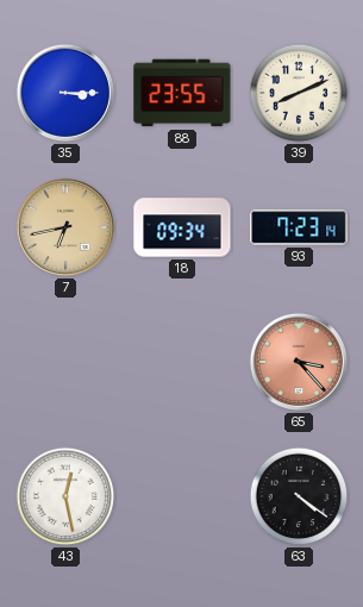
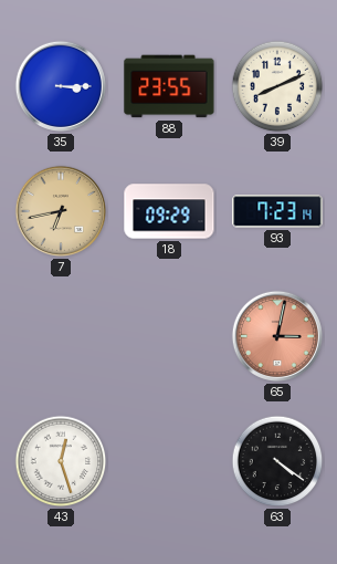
18: 09:34 -> 09:29 (169, 211)
65: 3:23 -> 3:02 (277, 336)
43: 12:28 -> 12:27 (61, 461)
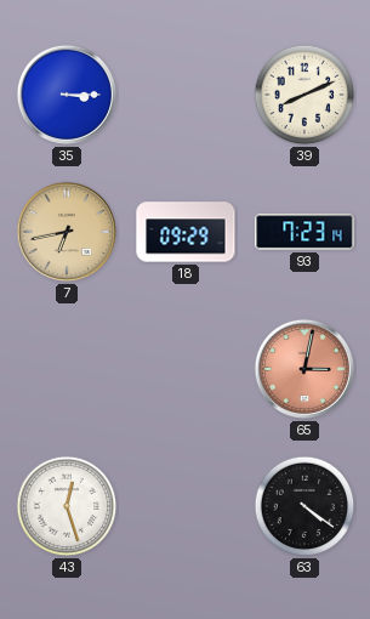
88: 23:55 -> none (169, 86)
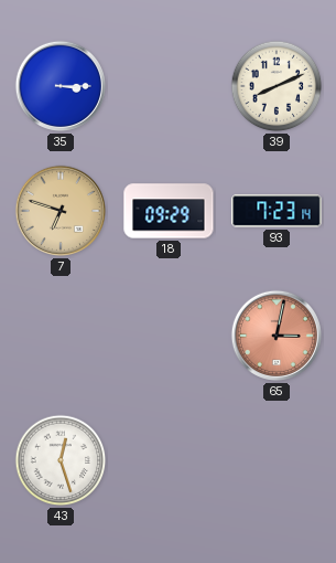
7: 6:43 -> 6:48 (61, 211)
63: 4:21 -> none (304, 506)
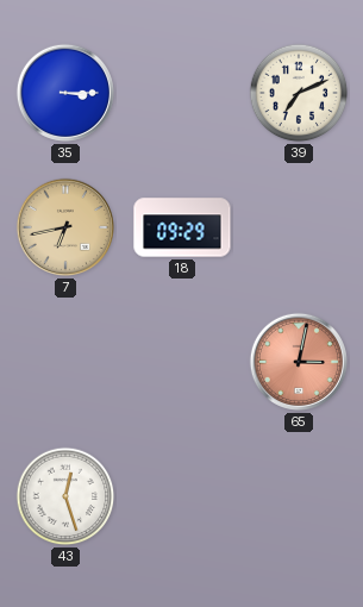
39: 8:11 -> 7:11 (299, 93)
7: 6:48 -> 6:43 (65, 227)
93: 7:23 -> none (277, 211)
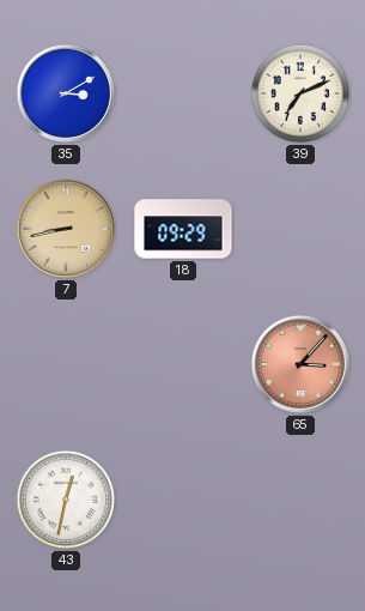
35: 3:15 -> 3:10 (66, 93)
7: 6:43 -> 8:43 (66, 229)
65: 3:02 -> 3:07 (300, 364)
43: 12:27 -> 12:32 (66, 500)
